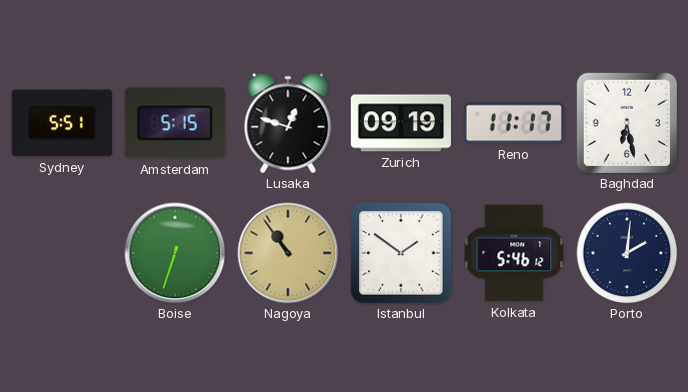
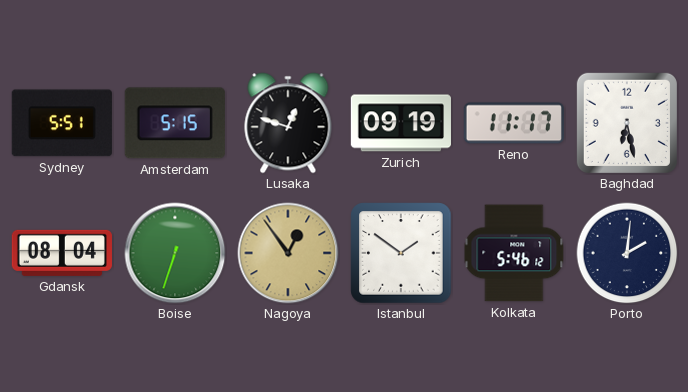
Gdansk: none -> 08:04 (62, 253)
Nagoya: 10:54 -> 12:54 (288, 253)
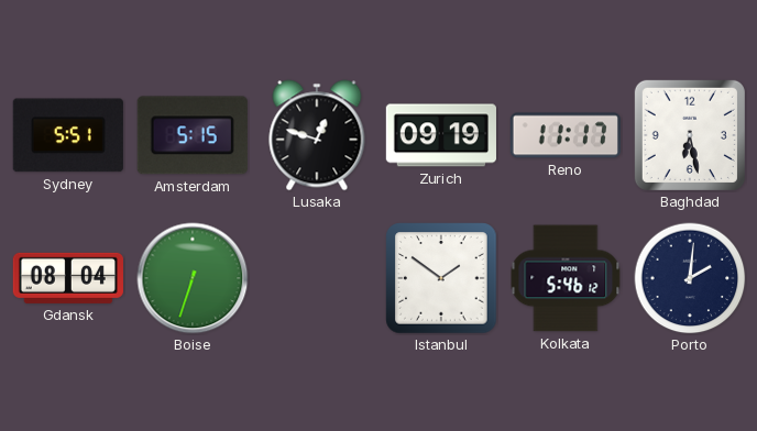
Nagoya: 12:54 -> none (288, 253)
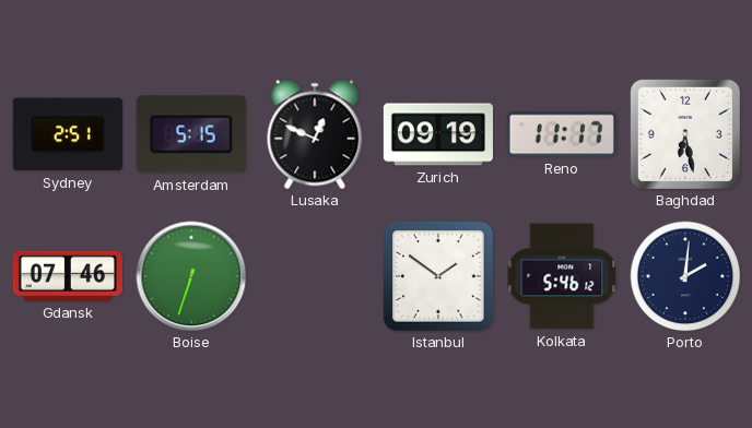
Sydney: 5:51 -> 2:51 (68, 134)
Lusaka: 12:48 -> 12:49 (315, 134)
Gdansk: 08:04 -> 07:46 (68, 276)
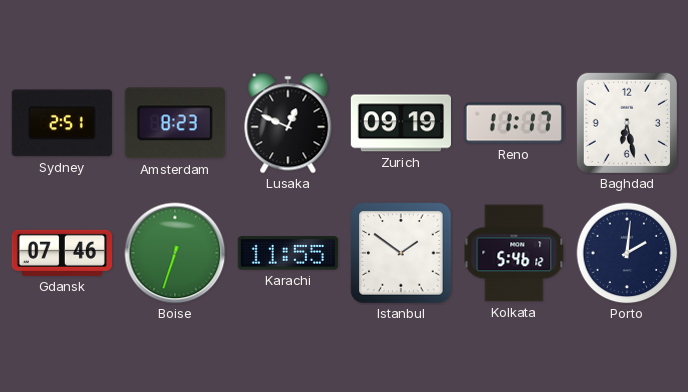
Amsterdam: 5:15 -> 8:23 (175, 123)
Karachi: none -> 11:55 (288, 253)
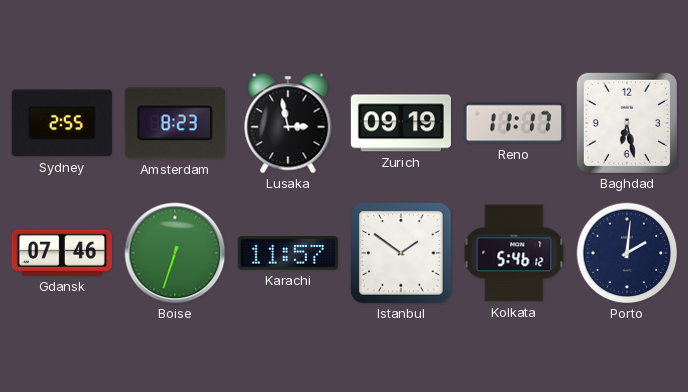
Sydney: 2:51 -> 2:55 (62, 123)
Lusaka: 12:49 -> 2:58 (288, 123)
Karachi: 11:55 -> 11:57 (288, 253)
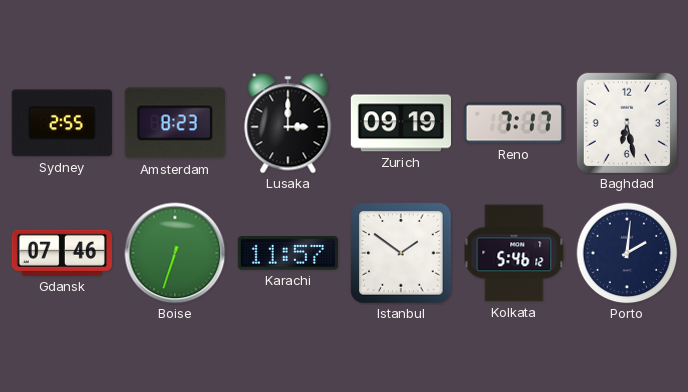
Lusaka: 2:58 -> 3:00 (288, 123)
Reno: 11:17 -> 7:17 (514, 123)
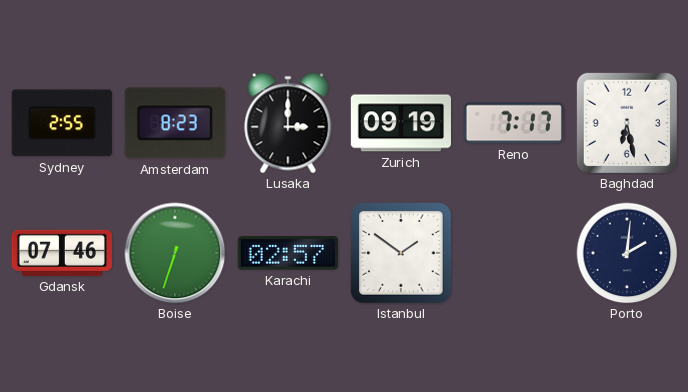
Karachi: 11:57 -> 02:57 (288, 253)
Kolkata: 5:46 -> none (514, 253)
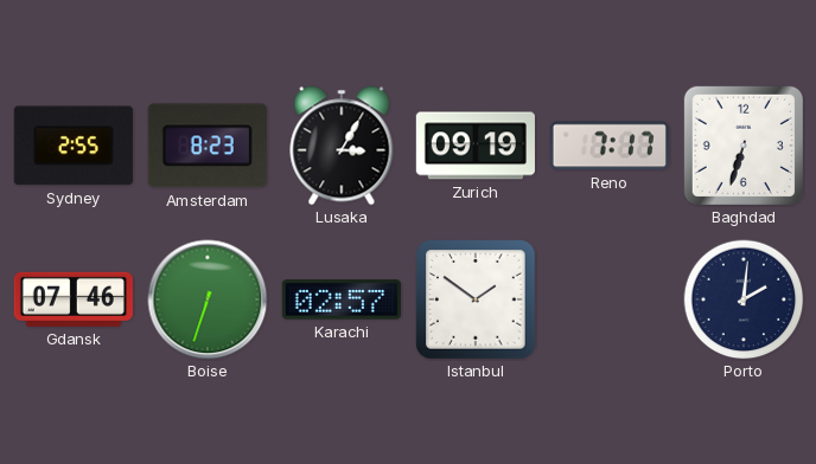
Lusaka: 3:00 -> 3:05 (342, 146)
Baghdad: 6:28 -> 6:33 (744, 146)
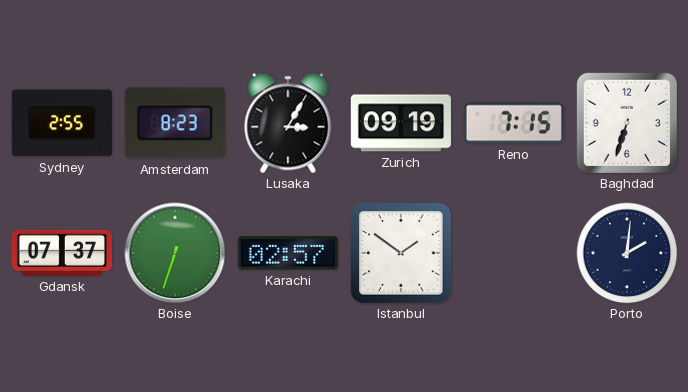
Reno: 7:17 -> 7:15 (514, 123)
Gdansk: 07:46 -> 07:37 (62, 253)
